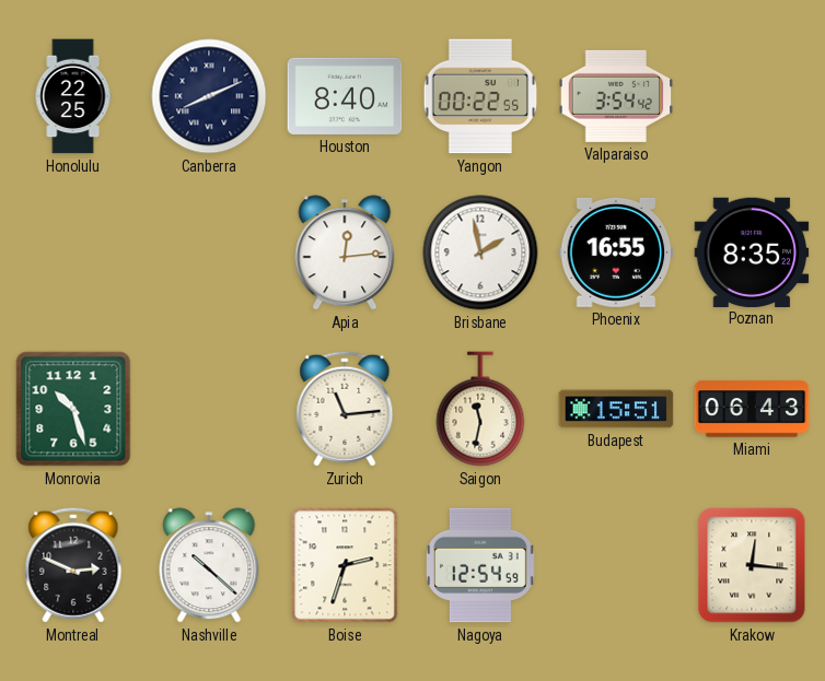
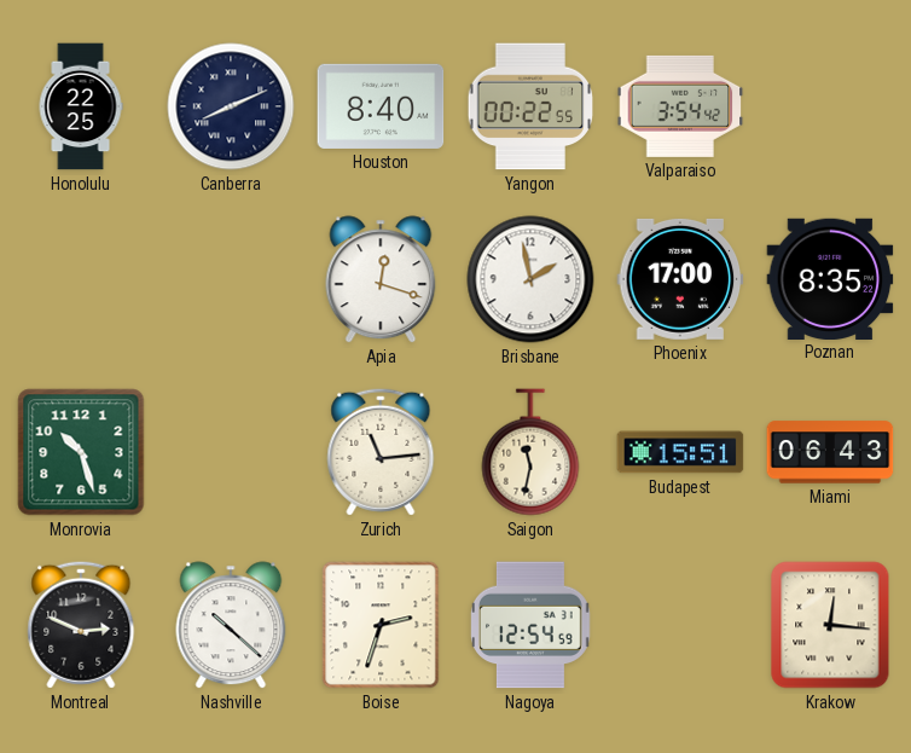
Apia: 12:14 -> 12:18 (381, 279)
Phoenix: 16:55 -> 17:00 (680, 279)
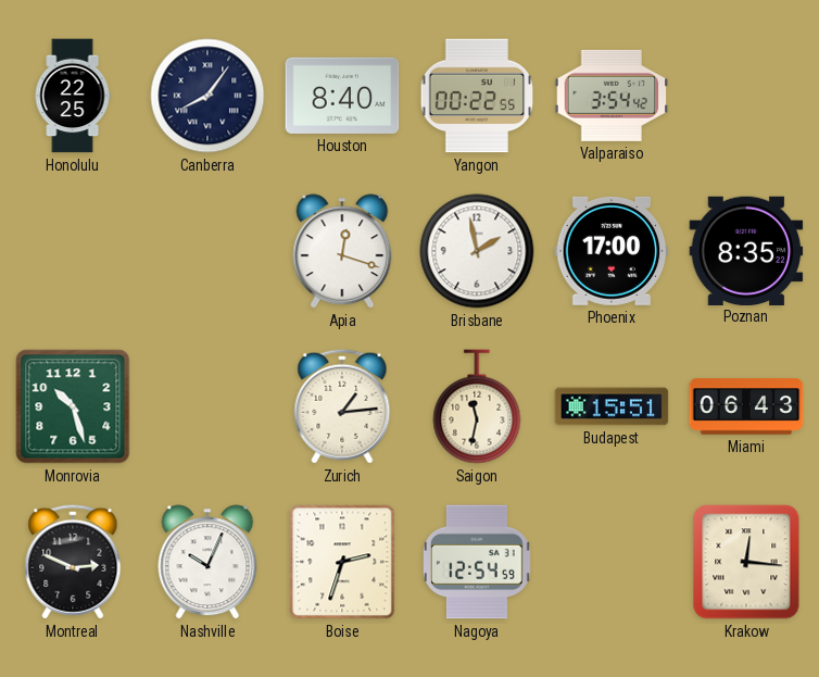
Canberra: 8:11 -> 8:06 (207, 96)
Zurich: 11:14 -> 1:14 (342, 406)
Nashville: 10:22 -> 10:04 (207, 562)
